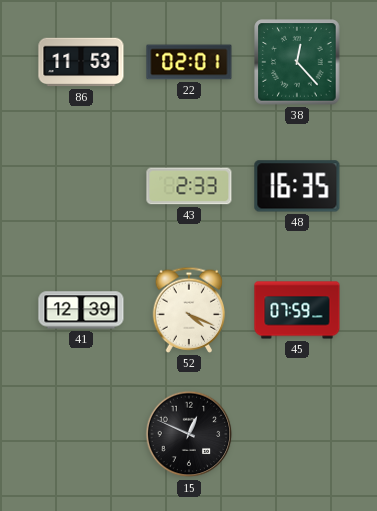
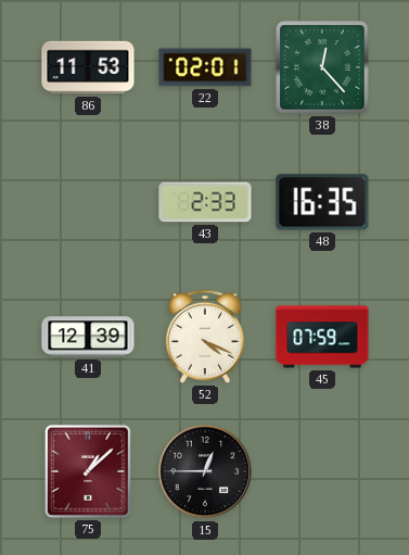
75: none -> 1:08 (88, 471)
15: 12:49 -> 12:45 (205, 471)
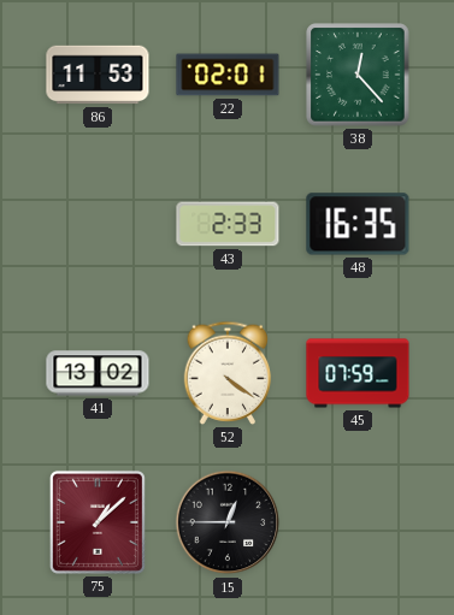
41: 12:39 -> 13:02 (98, 373)
52: 4:19 -> 4:21 (228, 373)
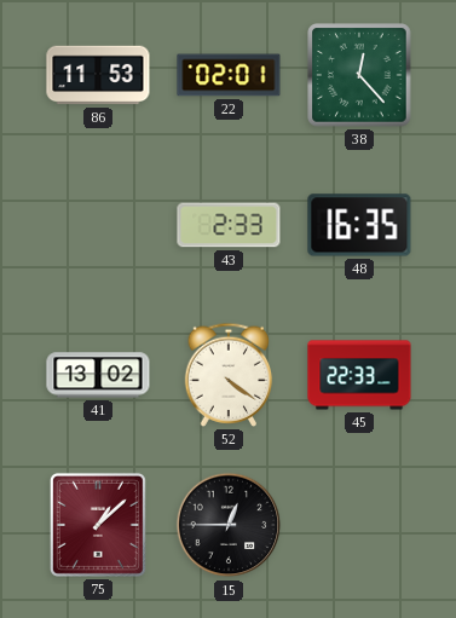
45: 07:59 -> 22:33 (359, 375)
